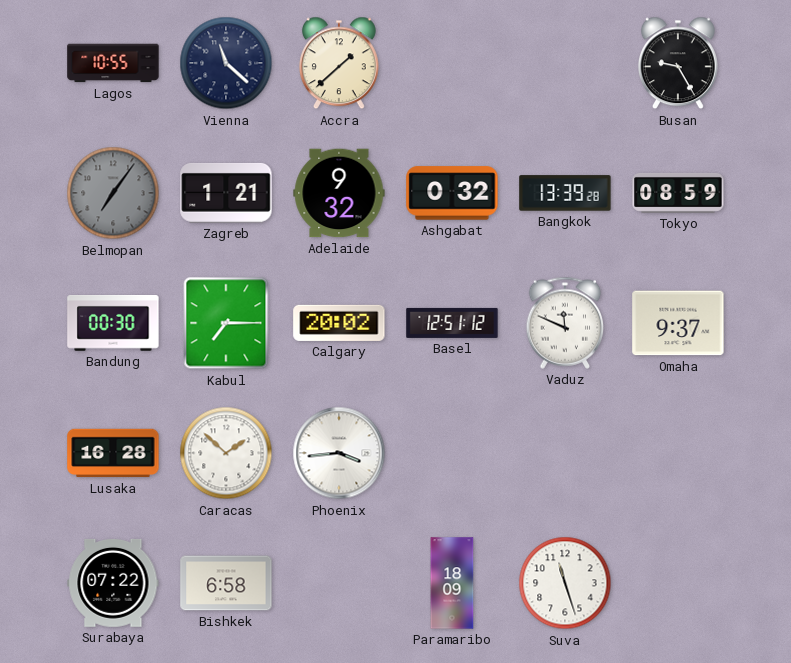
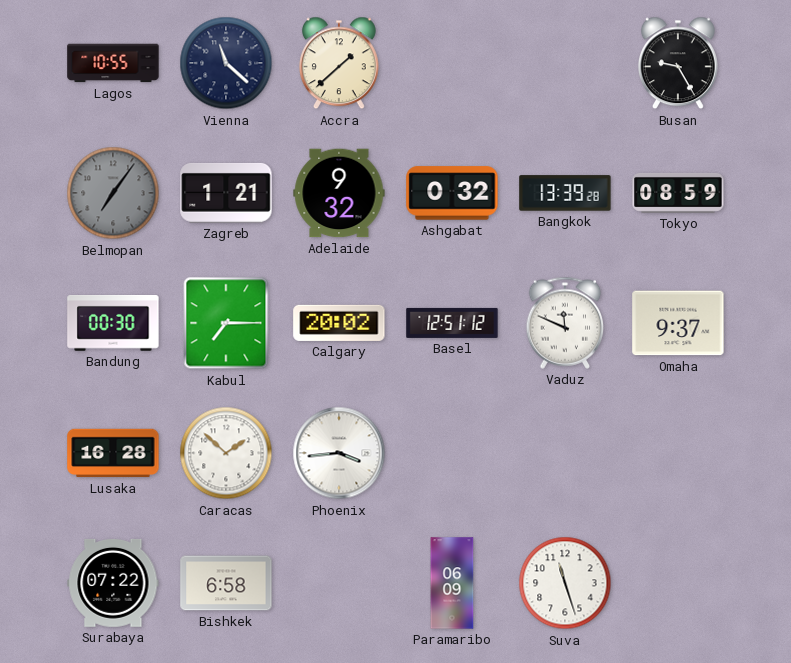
Paramaribo: 18:09 -> 06:09 (452, 583)
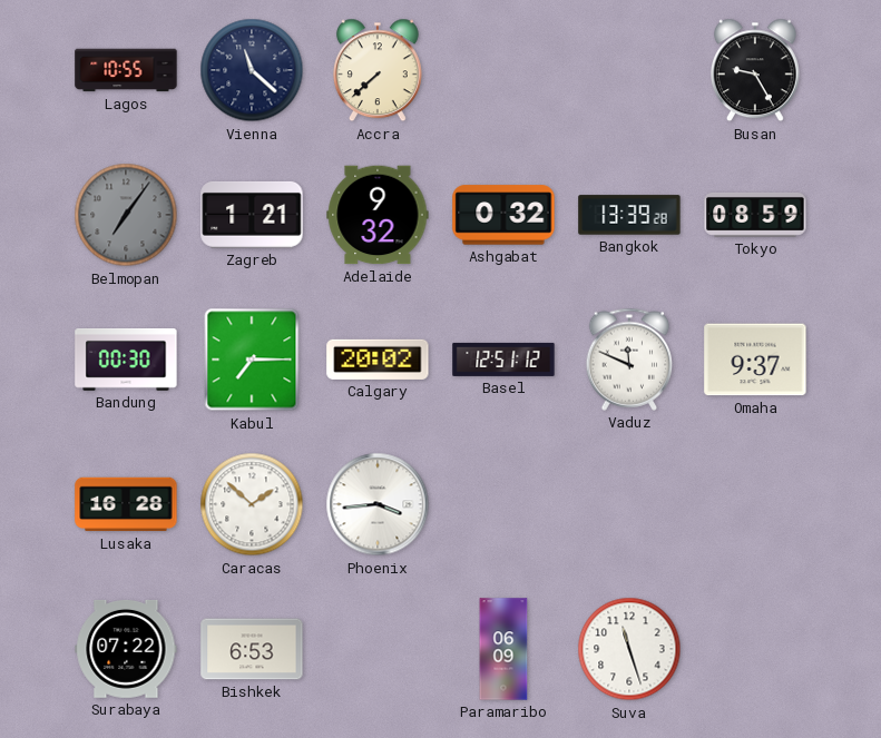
Accra: 1:38 -> 7:38 (378, 70)
Bishkek: 6:58 -> 6:53 (252, 649)
